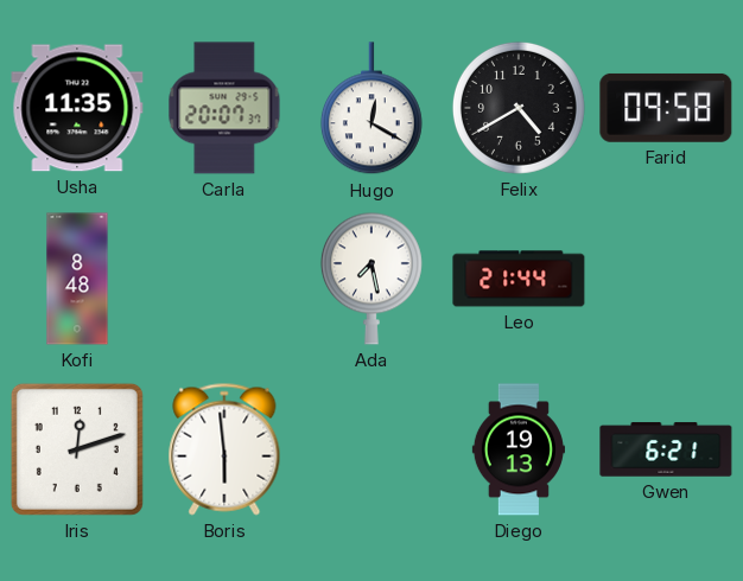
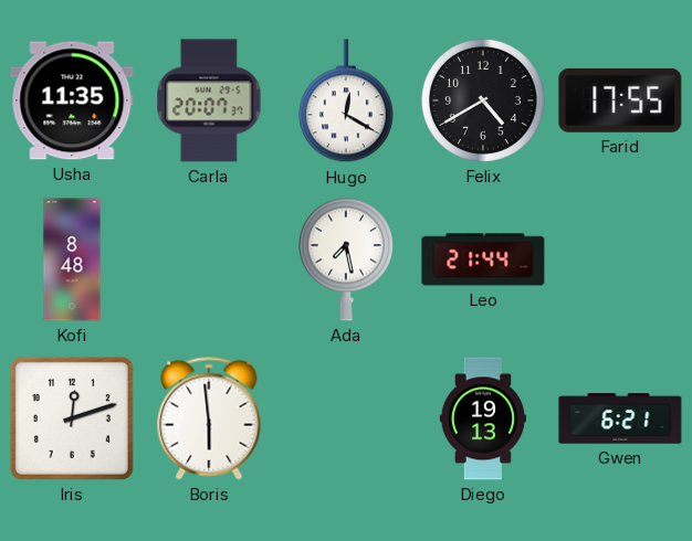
Farid: 09:58 -> 17:55 (620, 100)
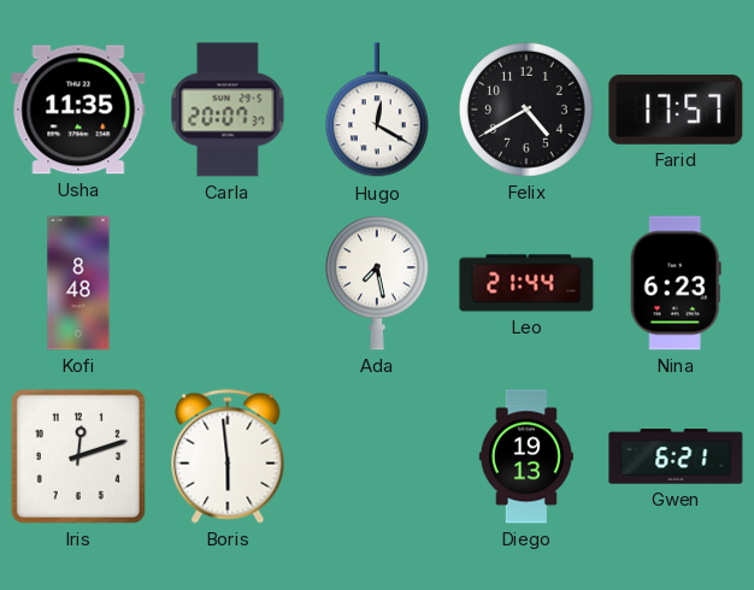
Farid: 17:55 -> 17:57 (676, 110)
Nina: none -> 6:23 (676, 283)
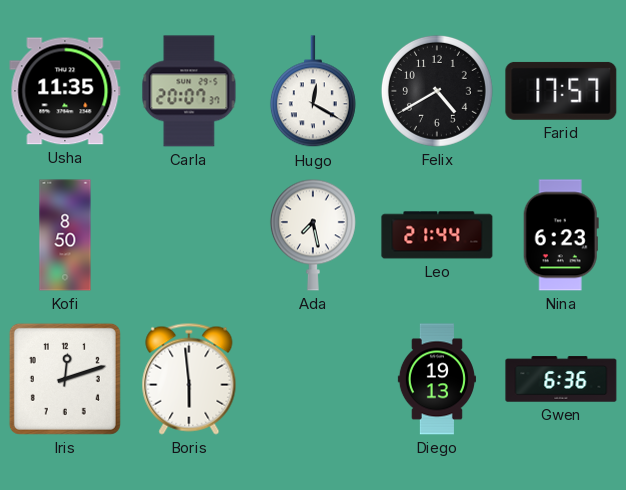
Kofi: 8:48 -> 8:50 (65, 235)
Gwen: 6:21 -> 6:36 (561, 379)
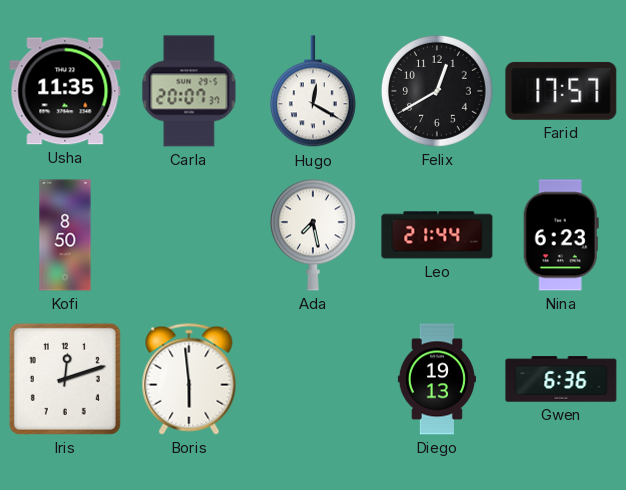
Felix: 4:40 -> 12:40 (437, 91)
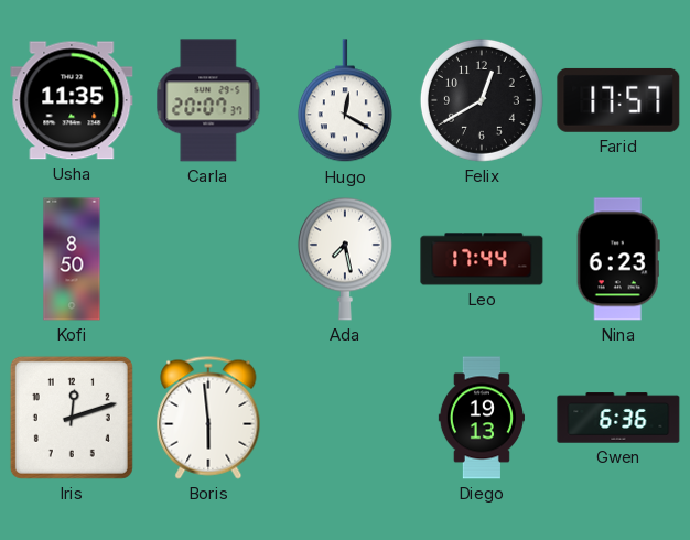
Leo: 21:44 -> 17:44 (482, 259)
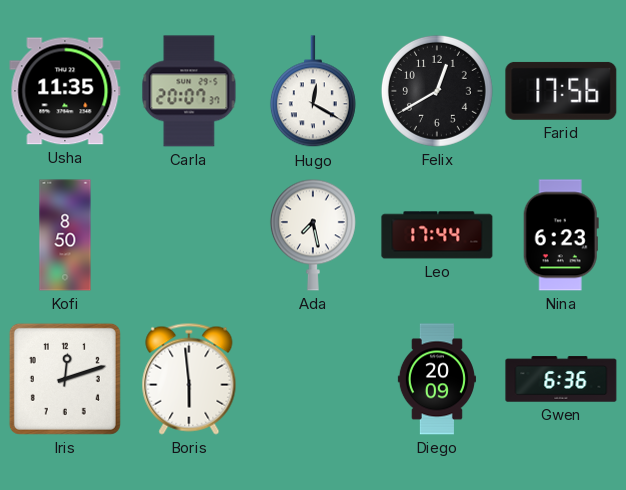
Farid: 17:57 -> 17:56 (561, 91)
Diego: 19:13 -> 20:09 (437, 379)
